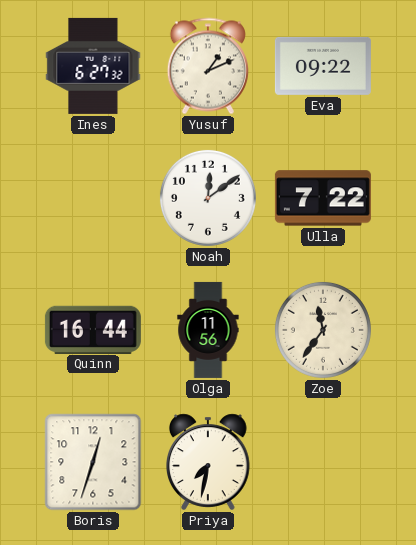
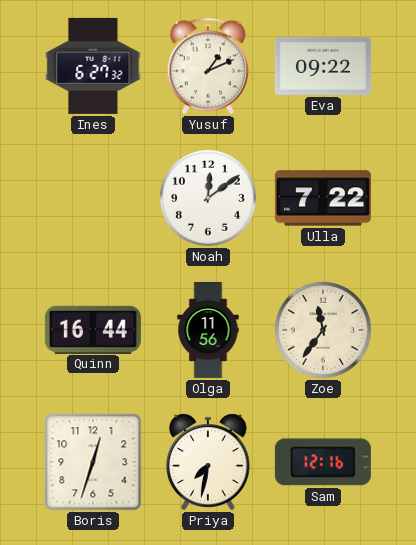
Sam: none -> 12:16 (323, 462)
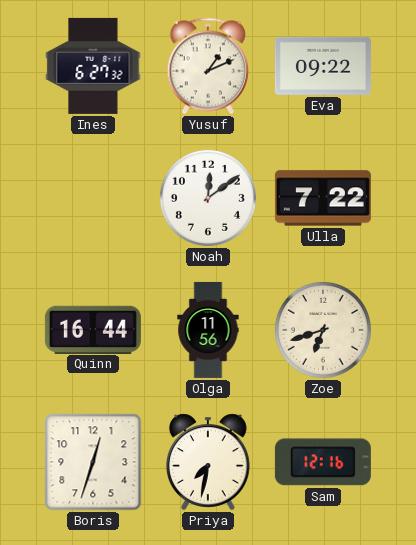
Zoe: 11:36 -> 6:42 (323, 330)
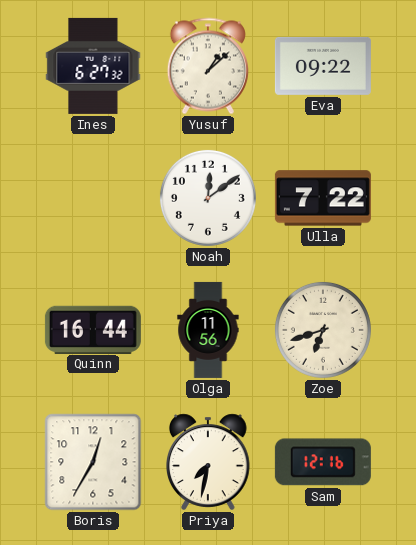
Yusuf: 1:11 -> 1:08 (208, 66)
Boris: 12:33 -> 12:35 (93, 462)
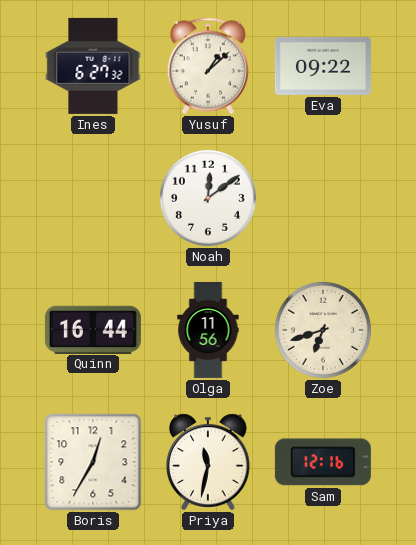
Ulla: 7:22 -> none (323, 198)
Priya: 7:32 -> 11:32 (209, 462)
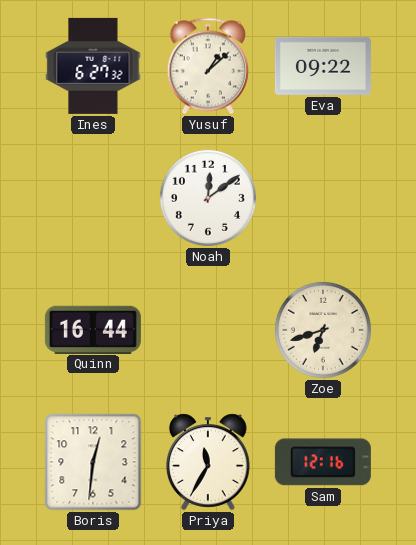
Olga: 11:56 -> none (208, 330)
Boris: 12:35 -> 12:31 (93, 462)
Priya: 11:32 -> 11:35 (209, 462)
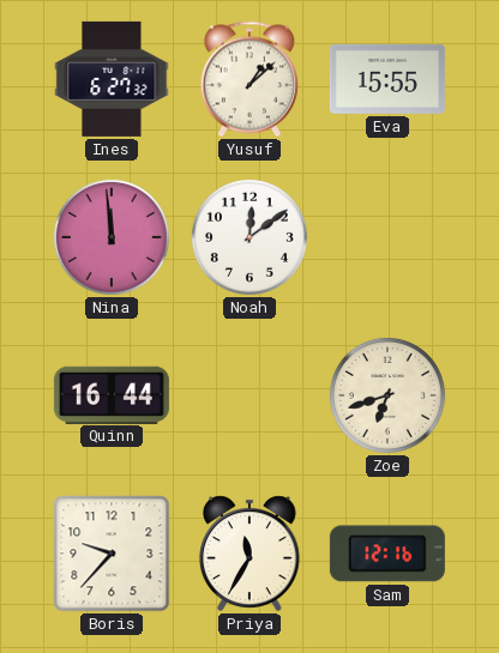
Eva: 09:22 -> 15:55 (387, 79)
Nina: none -> 11:59 (112, 237)
Boris: 12:31 -> 9:37 (112, 554)
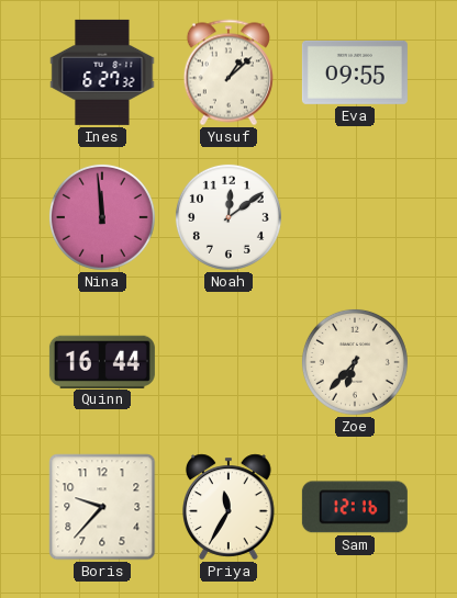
Eva: 15:55 -> 09:55 (355, 72)
Zoe: 6:42 -> 6:37 (355, 362)
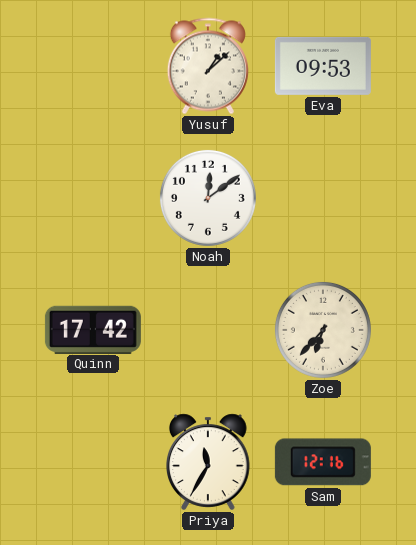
Ines: 6:27 -> none (102, 72)
Eva: 09:55 -> 09:53 (323, 66)
Nina: 11:59 -> none (102, 217)
Quinn: 16:44 -> 17:42 (93, 329)
Boris: 9:37 -> none (102, 507)
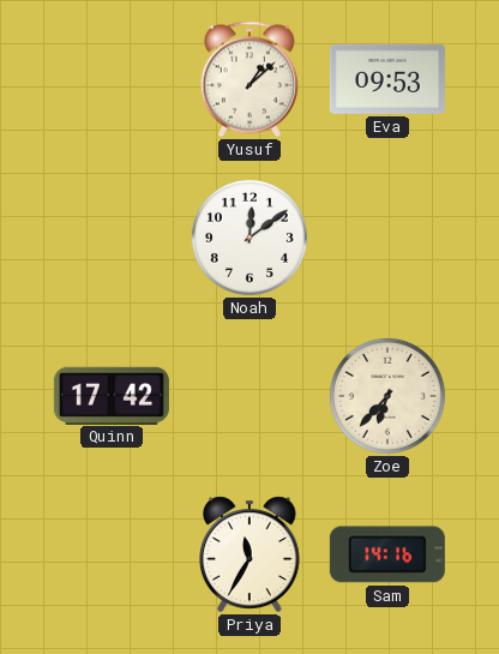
Sam: 12:16 -> 14:16 (387, 554)
